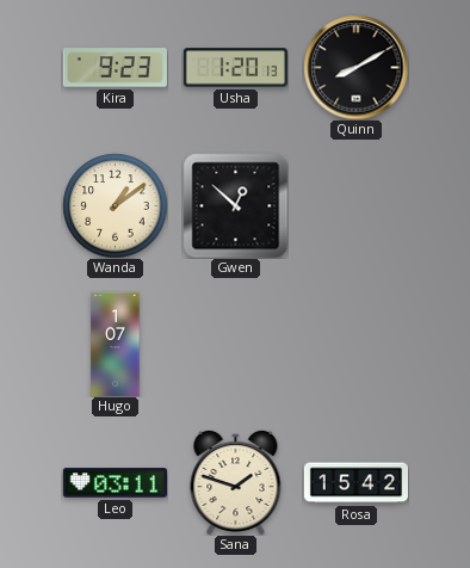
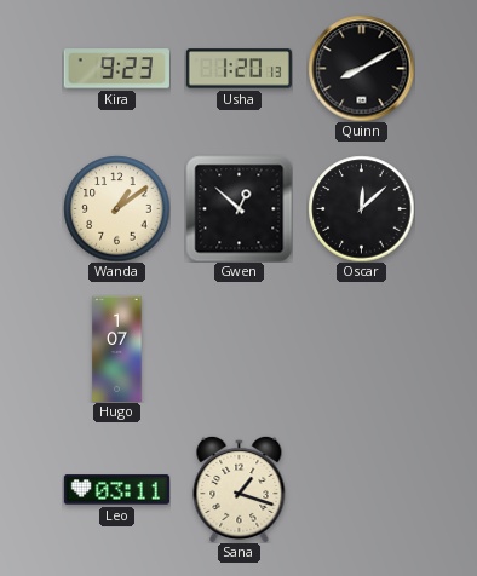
Oscar: none -> 12:08 (361, 208)
Sana: 1:48 -> 1:18 (240, 489)
Rosa: 15:42 -> none (355, 483)
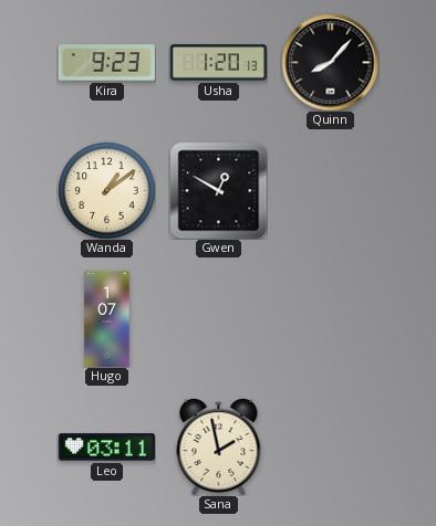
Quinn: 8:10 -> 8:07 (330, 62)
Gwen: 12:52 -> 12:50 (218, 190)
Oscar: 12:08 -> none (361, 208)
Sana: 1:18 -> 1:58 (219, 446)
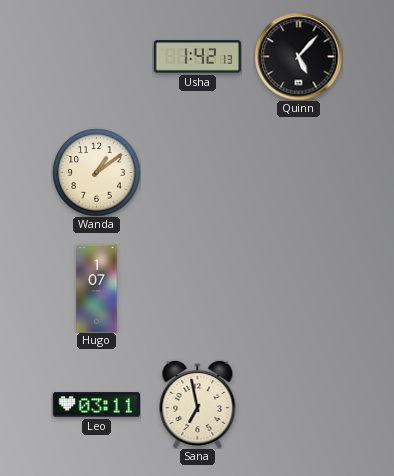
Kira: 9:23 -> none (106, 63)
Usha: 1:20 -> 1:42 (197, 57)
Quinn: 8:07 -> 5:07 (298, 56)
Gwen: 12:50 -> none (218, 190)
Sana: 1:58 -> 6:58 (198, 404)
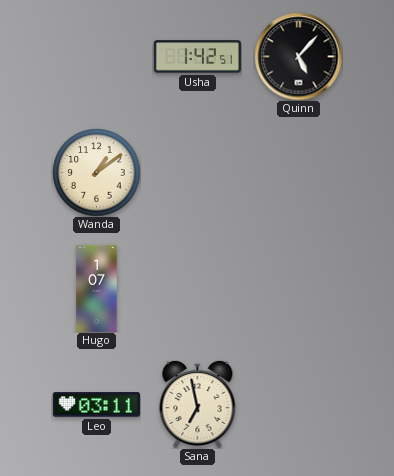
Usha: 1:42:13 -> 1:42:51 (197, 57)
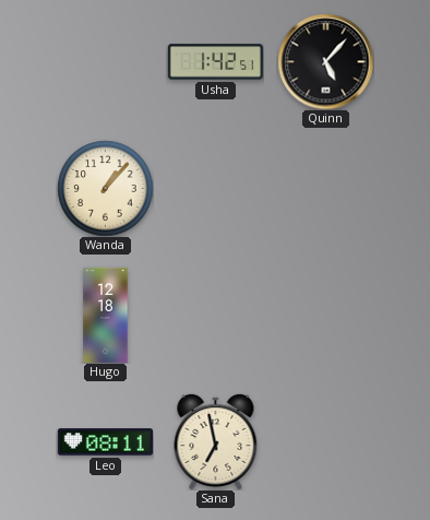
Wanda: 1:09 -> 1:07 (105, 188)
Hugo: 1:07 -> 12:18 (106, 315)
Leo: 03:11 -> 08:11 (105, 442)
